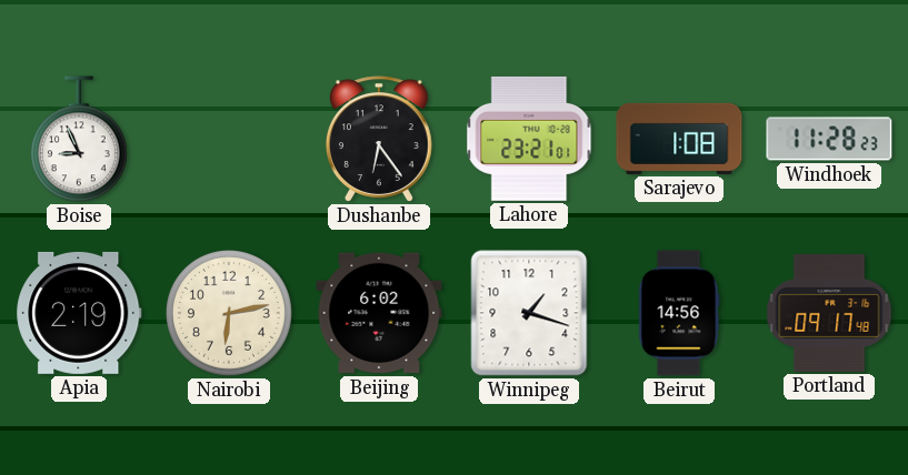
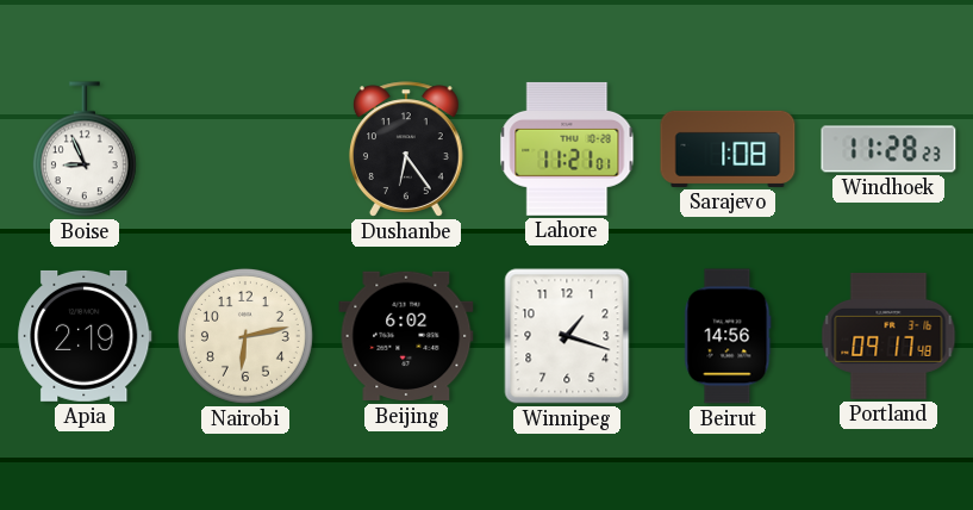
Lahore: 23:21 -> 11:21 (567, 149)
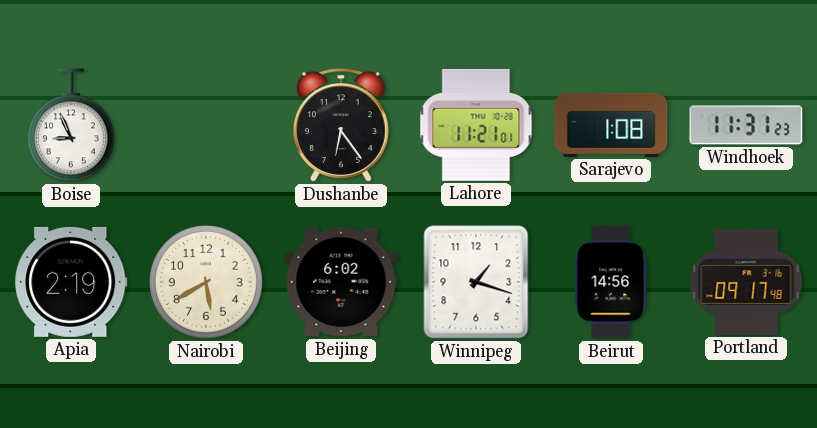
Windhoek: 11:28 -> 11:31 (746, 125)
Nairobi: 6:13 -> 5:40 (206, 282)
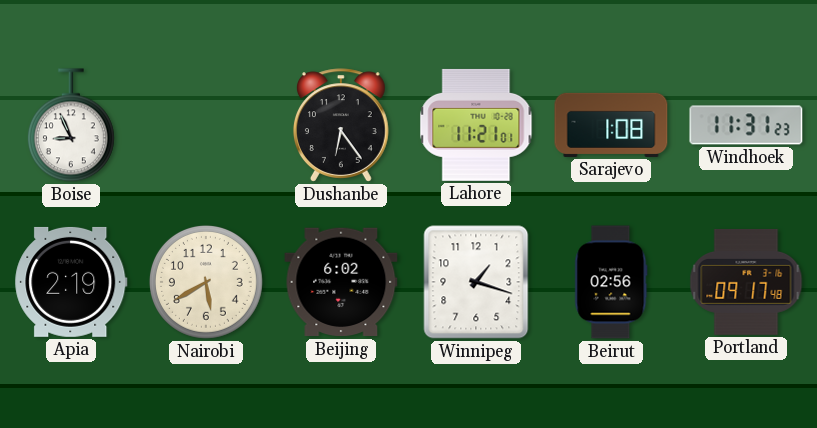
Beirut: 14:56 -> 02:56 (611, 282)
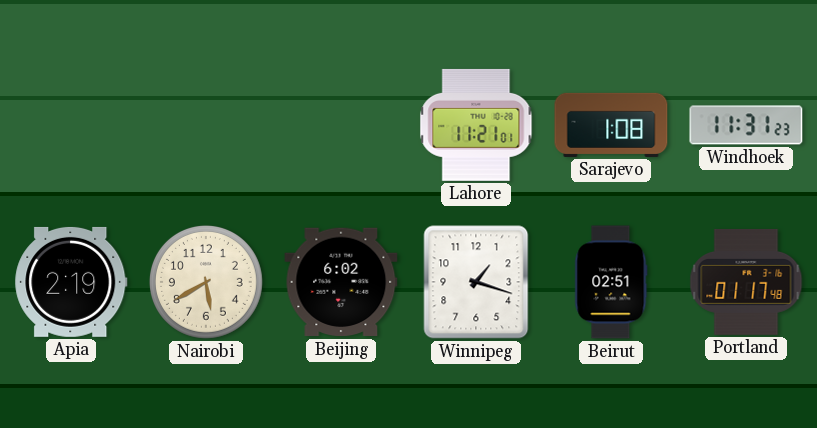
Boise: 8:56 -> none (71, 125)
Dushanbe: 6:24 -> none (341, 125)
Beirut: 02:56 -> 02:51 (611, 282)
Portland: 09:17 -> 01:17 (746, 282)
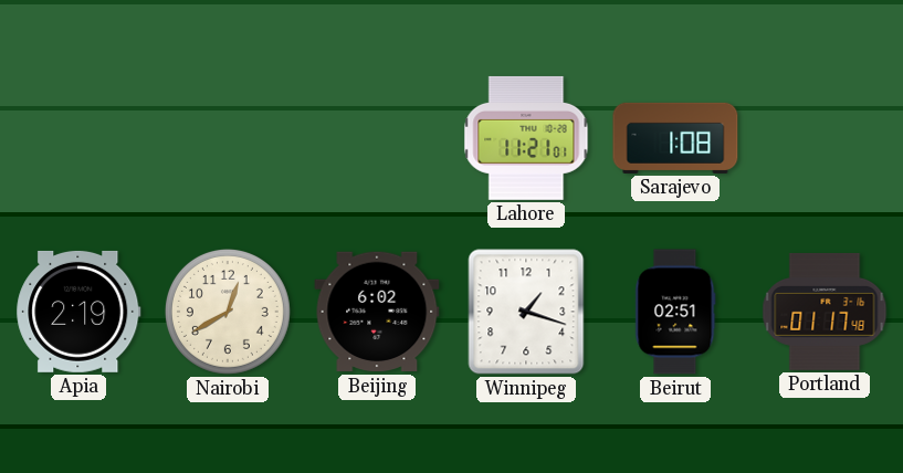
Windhoek: 11:31 -> none (746, 125)
Nairobi: 5:40 -> 12:40 (228, 312)
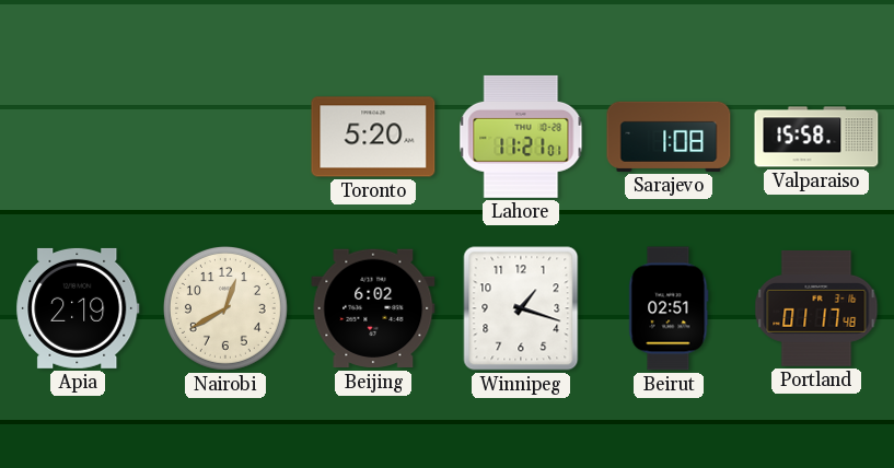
Toronto: none -> 5:20 (373, 137)
Valparaiso: none -> 15:58 (816, 137)
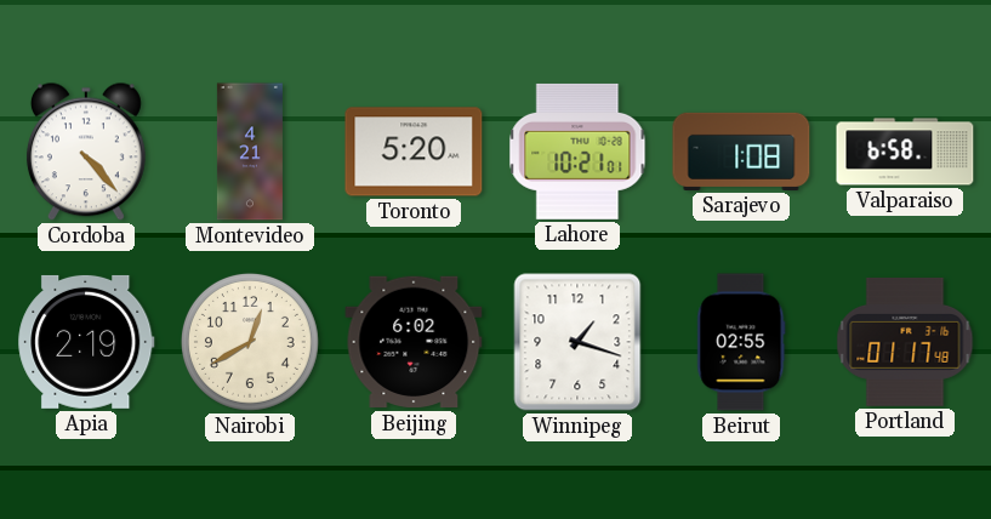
Cordoba: none -> 4:23 (86, 152)
Montevideo: none -> 4:21 (250, 152)
Lahore: 11:21 -> 10:21 (577, 152)
Valparaiso: 15:58 -> 6:58 (905, 152)
Beirut: 02:51 -> 02:55 (741, 342)
